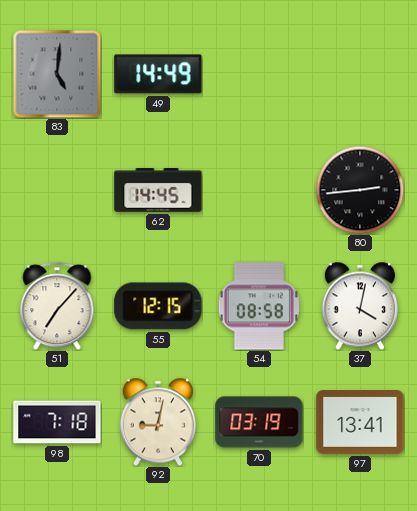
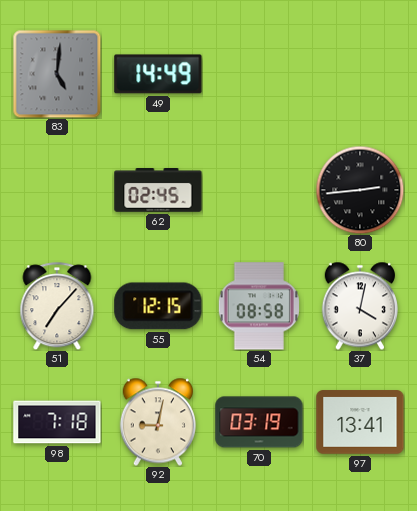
62: 14:45 -> 02:45 (158, 190)
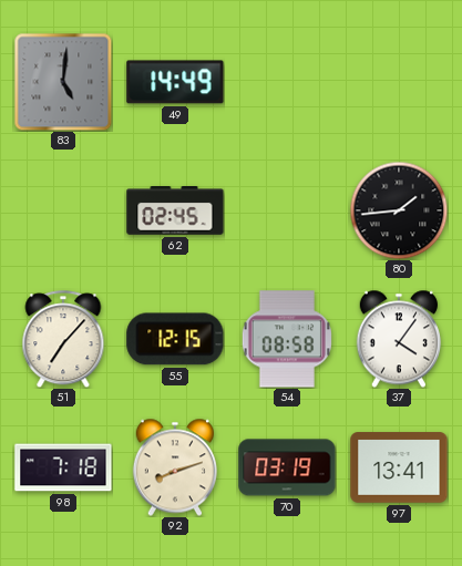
80: 2:44 -> 1:44 (399, 210)
37: 4:02 -> 4:06 (398, 339)
92: 9:02 -> 8:12 (174, 467)
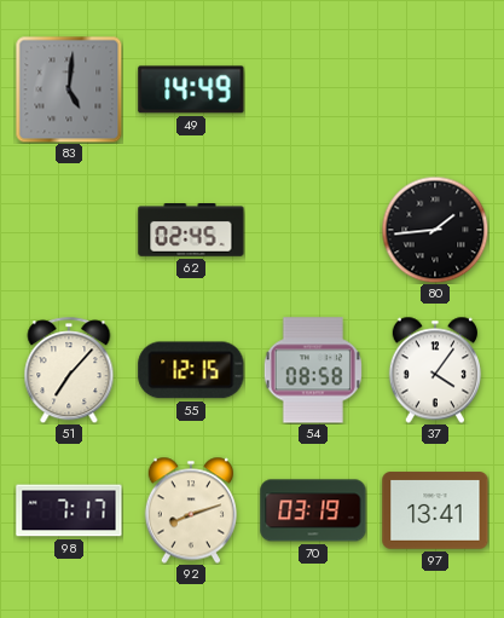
98: 7:18 -> 7:17 (69, 510)
